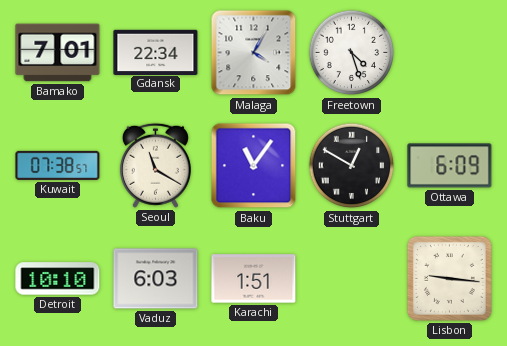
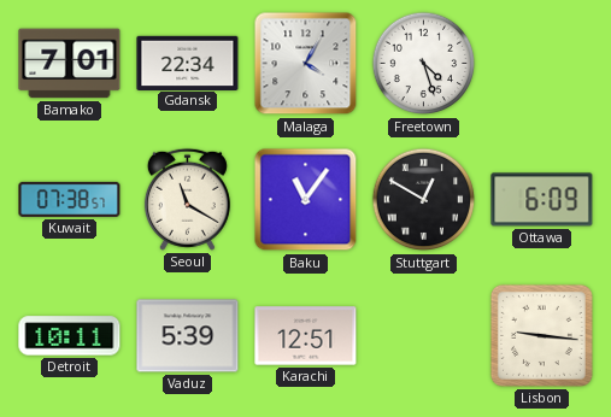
Detroit: 10:10 -> 10:11 (70, 336)
Vaduz: 6:03 -> 5:39 (188, 336)
Karachi: 1:51 -> 12:51 (306, 336)
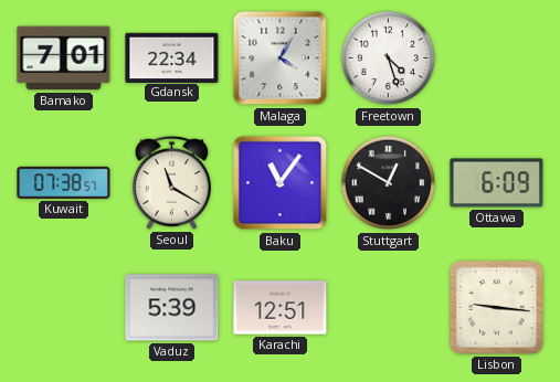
Detroit: 10:11 -> none (70, 336)
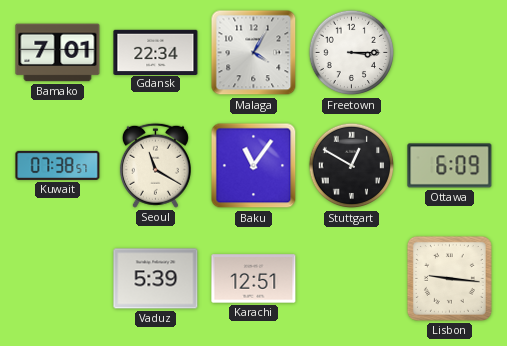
Freetown: 4:27 -> 3:15 (352, 53)
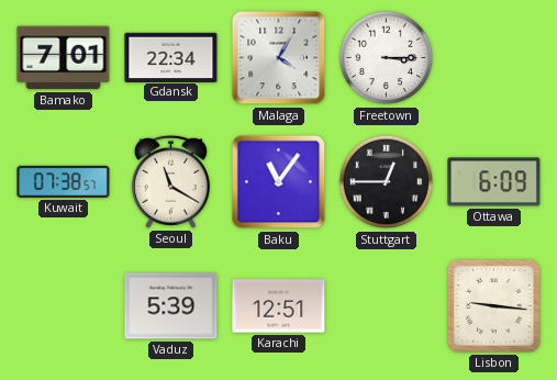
Stuttgart: 12:50 -> 12:45 (387, 182)
